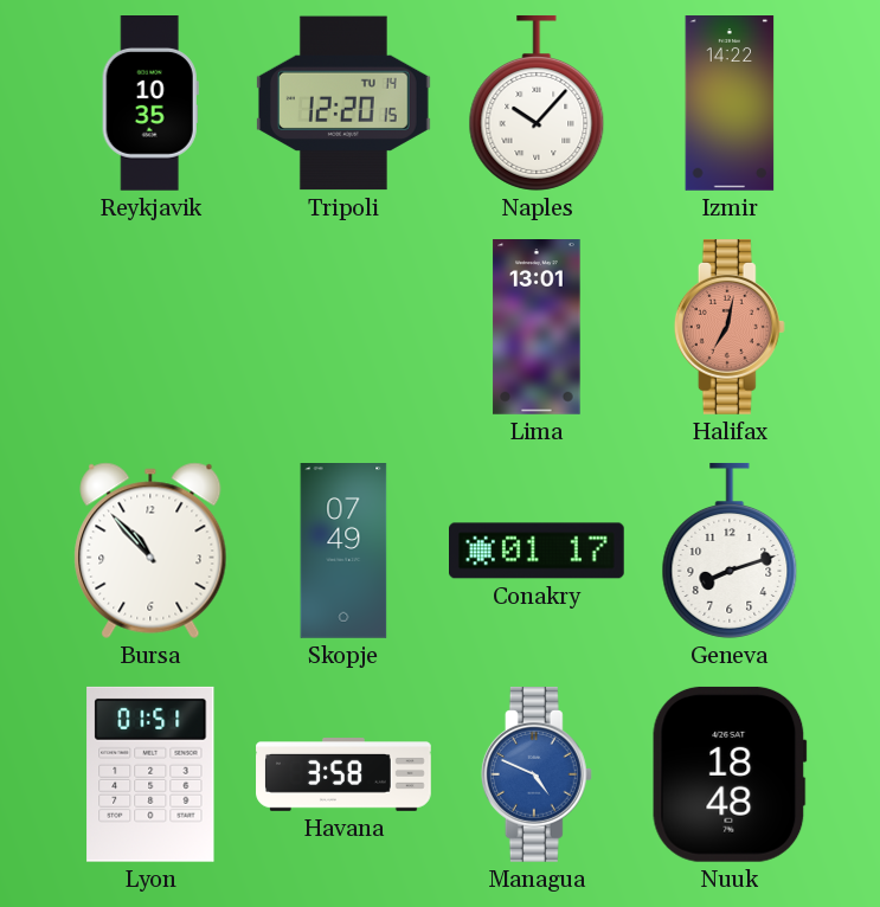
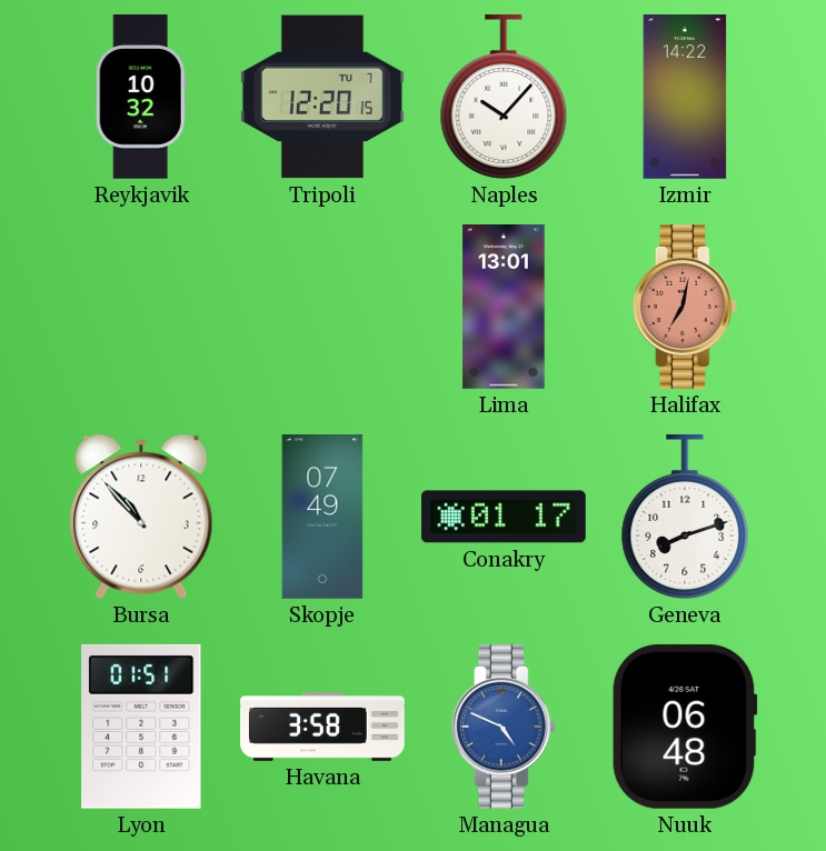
Reykjavik: 10:35 -> 10:32 (141, 98)
Tripoli date: TU 14 -> TU 7 (322, 97)
Nuuk: 18:48 -> 06:48 (685, 727)
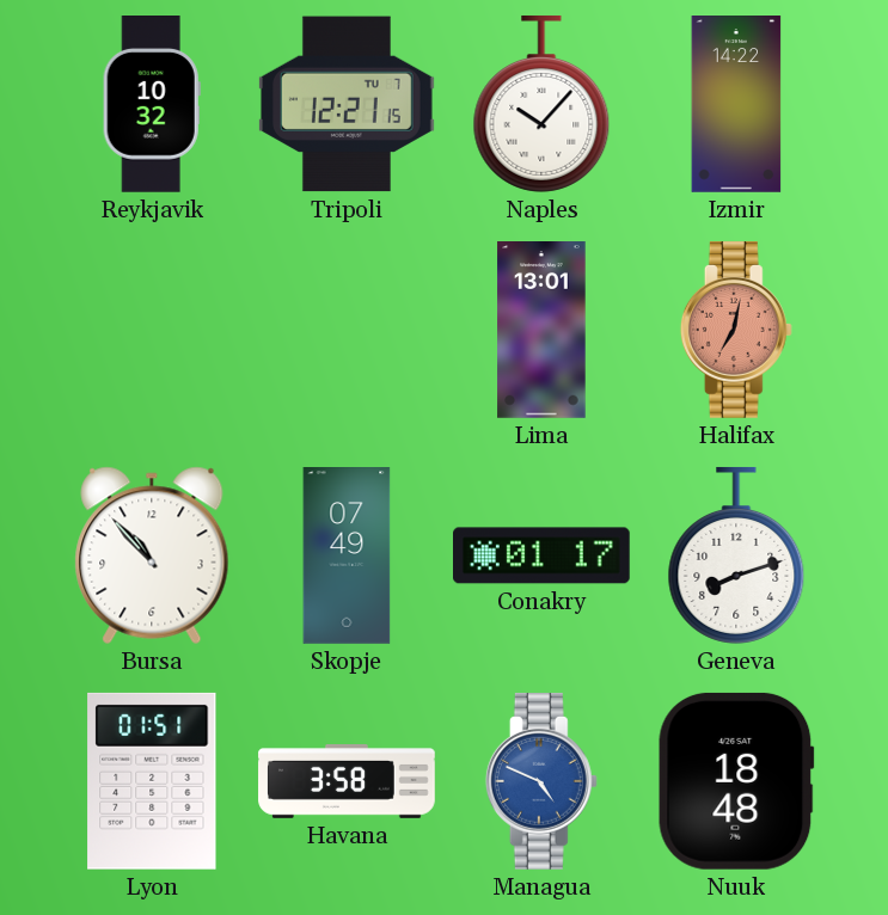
Tripoli: 12:20 -> 12:21 (347, 104)
Nuuk: 06:48 -> 18:48 (736, 781)
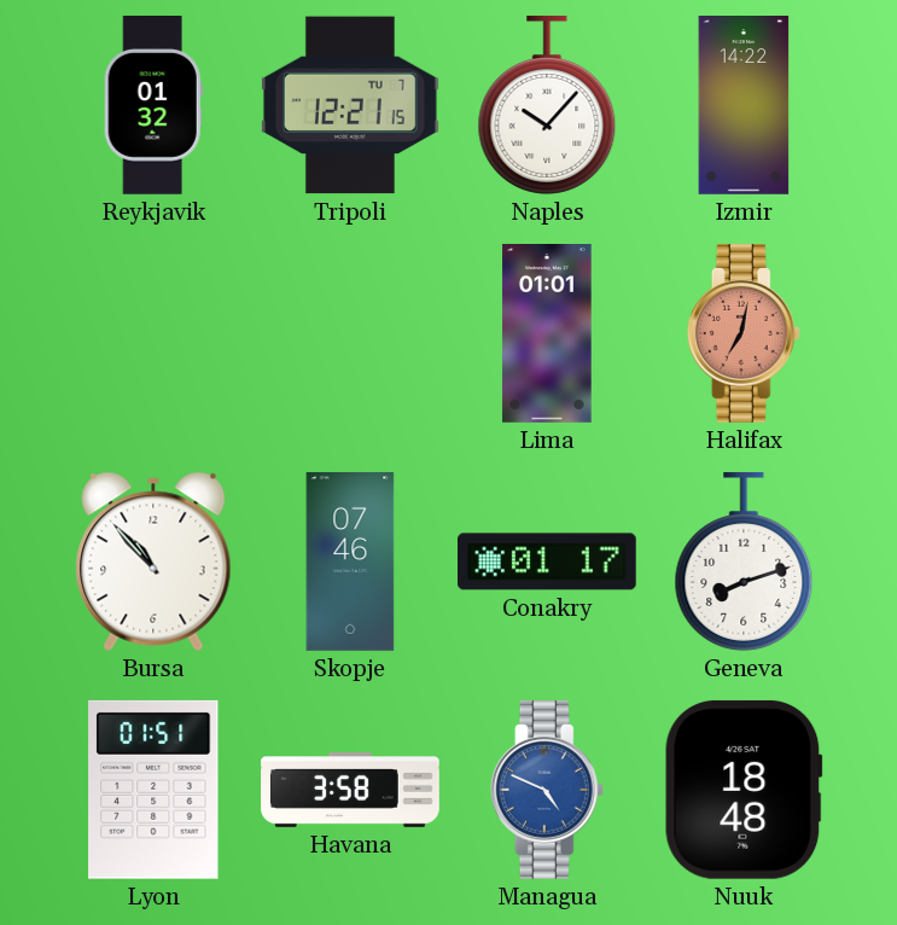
Reykjavik: 10:32 -> 01:32 (153, 106)
Lima: 13:01 -> 01:01 (547, 334)
Skopje: 07:49 -> 07:46 (350, 563)
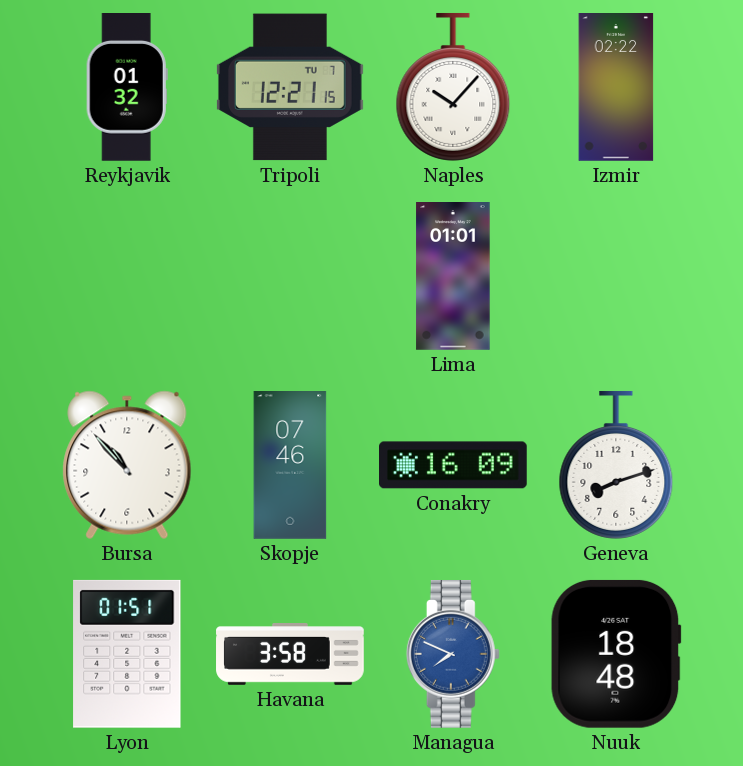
Izmir: 14:22 -> 02:22 (616, 88)
Halifax: 7:02 -> none (744, 334)
Conakry: 01:17 -> 16:09 (454, 465)
Managua: 4:49 -> 7:49 (453, 655)
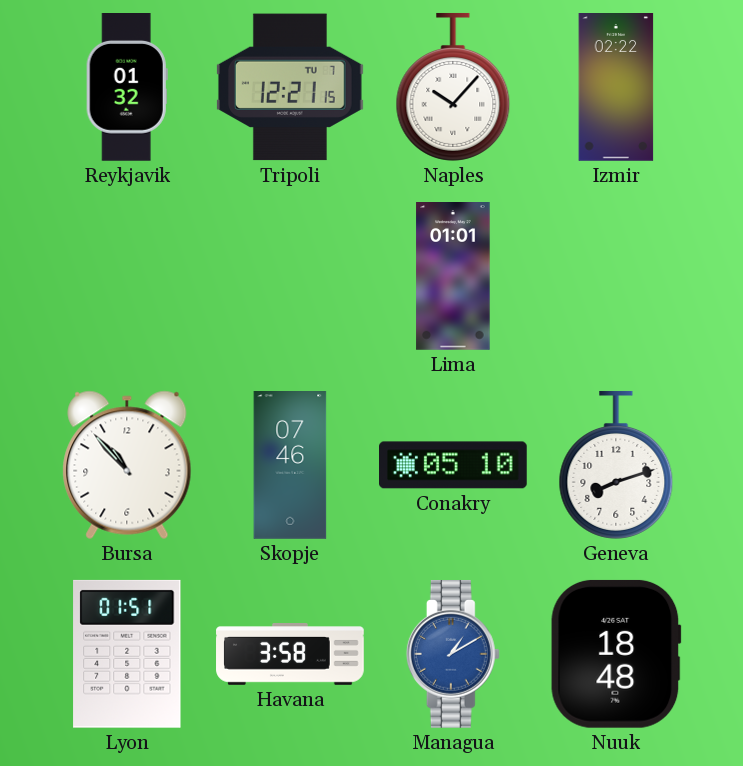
Conakry: 16:09 -> 05:10 (454, 465)
Managua: 7:49 -> 1:10 (453, 655)
